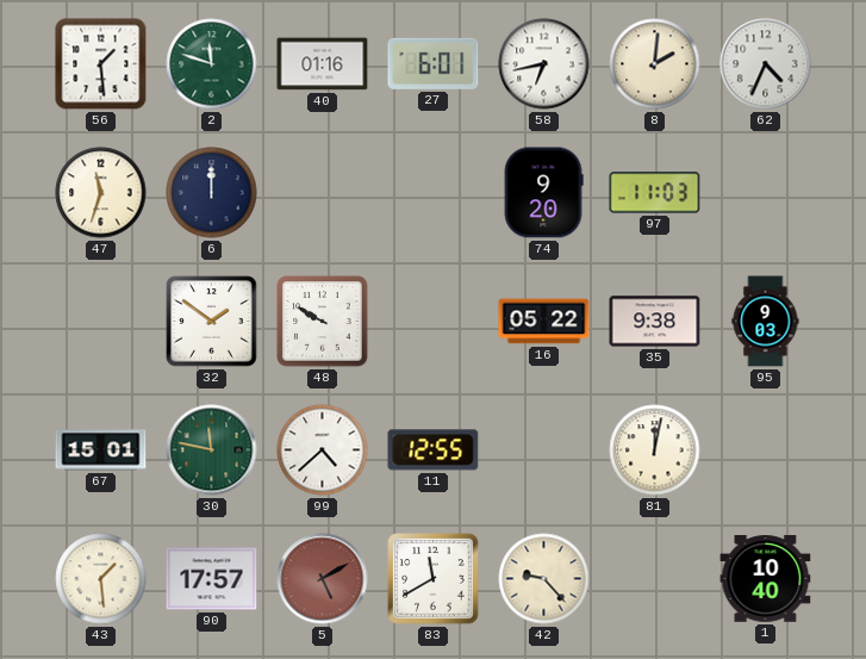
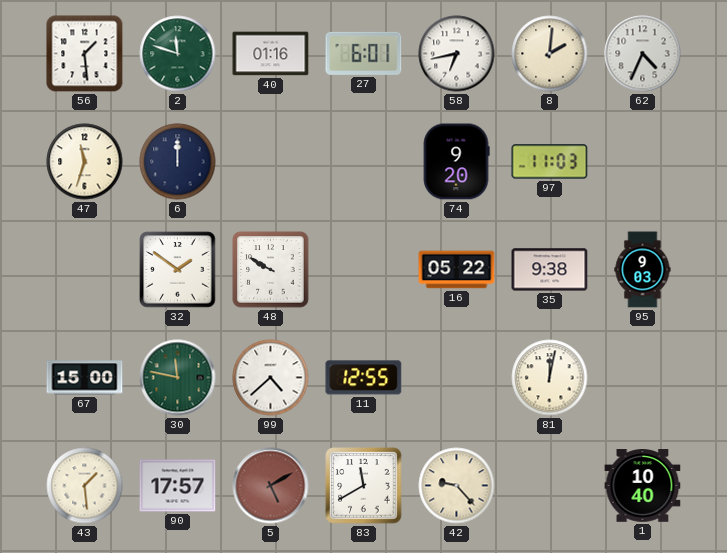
67: 15:01 -> 15:00 (85, 378)
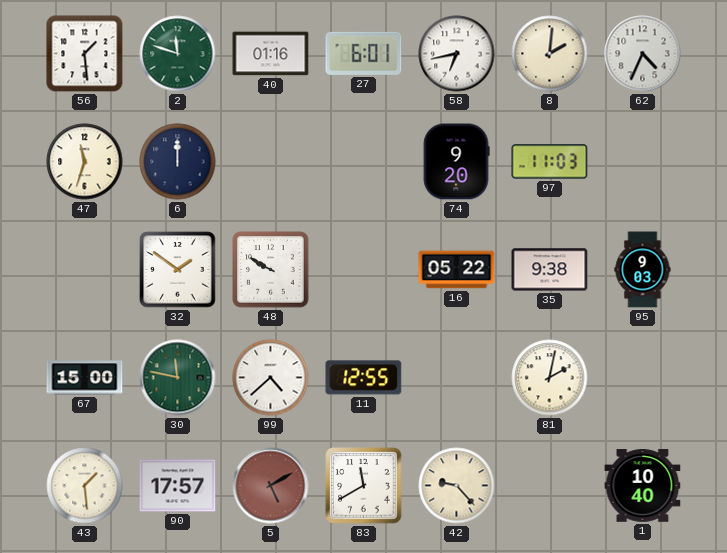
81: 12:02 -> 2:02 (550, 378)
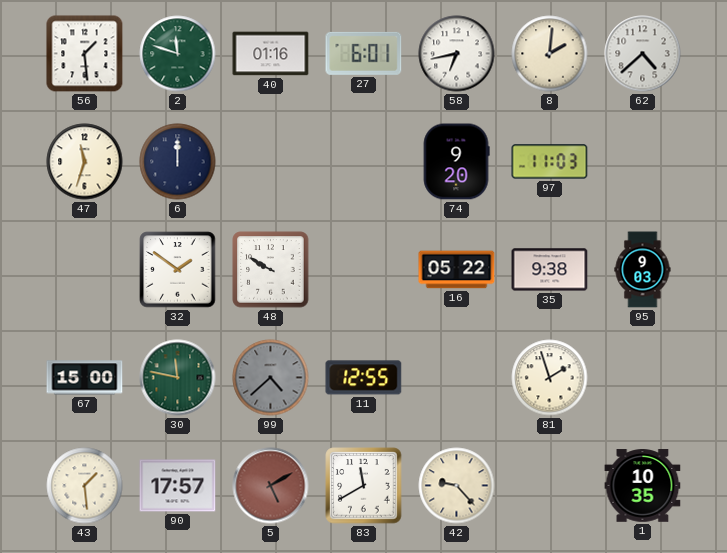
62: 4:34 -> 4:38 (643, 54)
99 dial: white -> grey (271, 378)
81: 2:02 -> 1:57 (550, 378)
1: 10:40 -> 10:35 (643, 486)
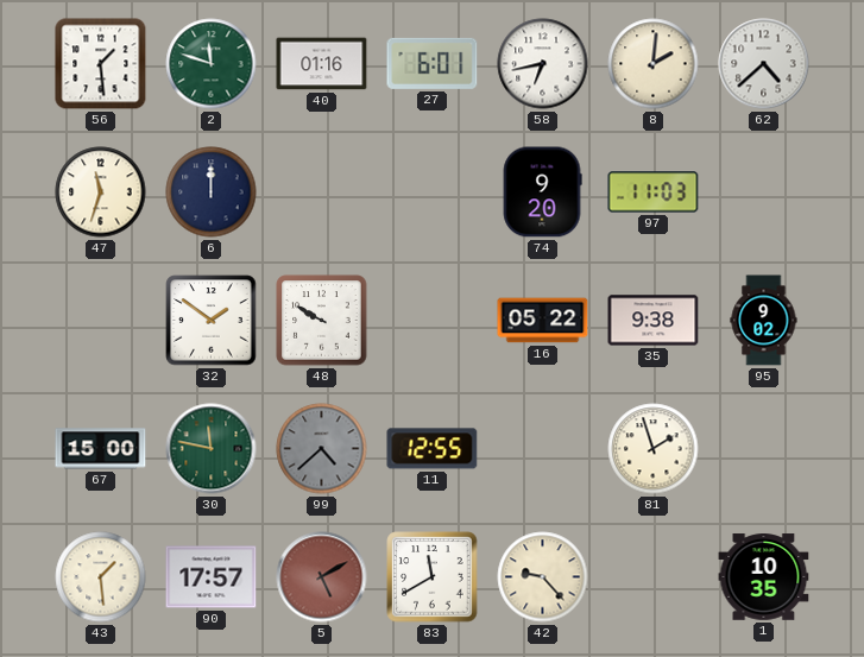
95: 9:03 -> 9:02 (764, 321)
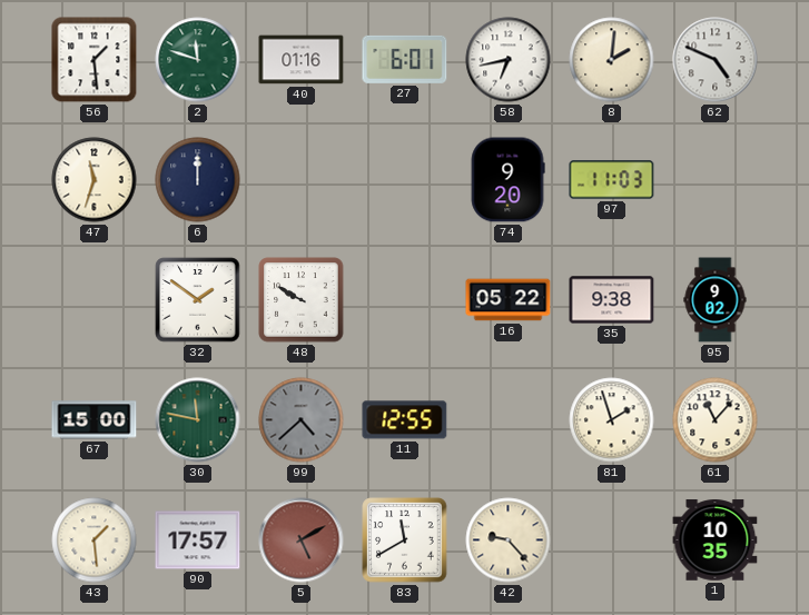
62: 4:38 -> 4:49 (716, 60)
61: none -> 11:07 (716, 420)
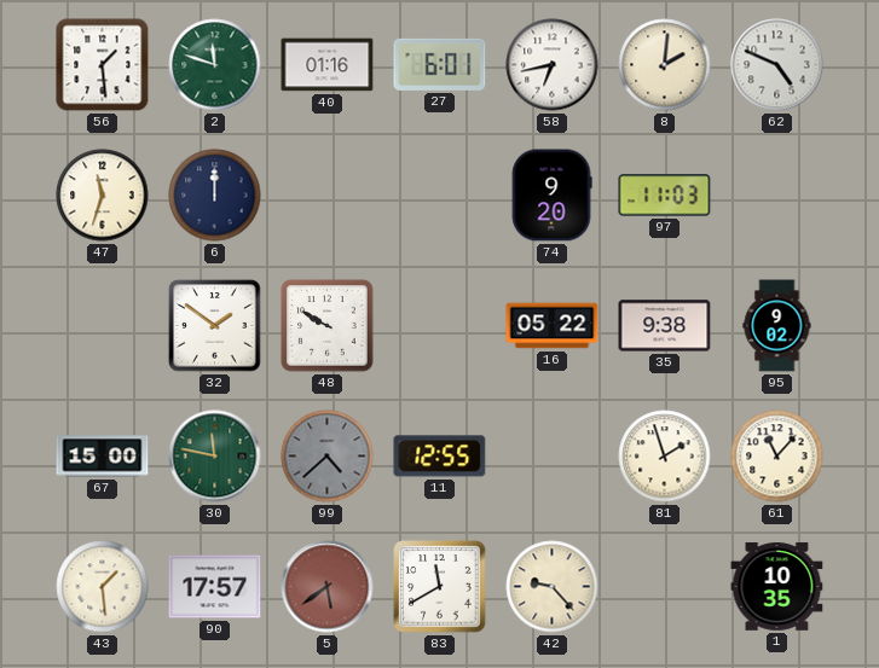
5: 5:10 -> 5:39 (328, 587)
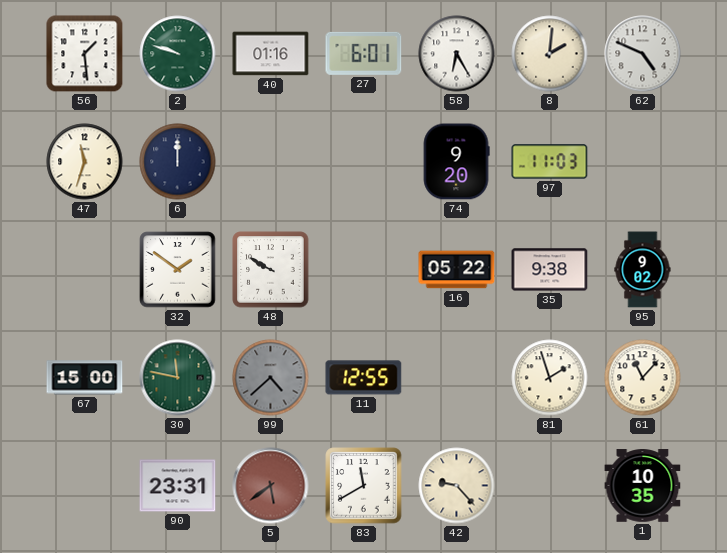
2: 11:48 -> 9:48 (178, 54)
58: 6:43 -> 6:25 (457, 54)
43: 1:29 -> none (103, 587)
90: 17:57 -> 23:31 (178, 486)
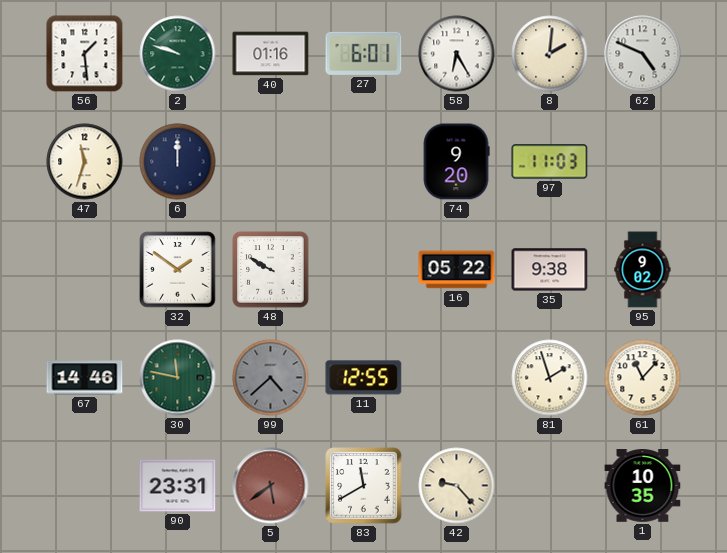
67: 15:00 -> 14:46 (85, 378)
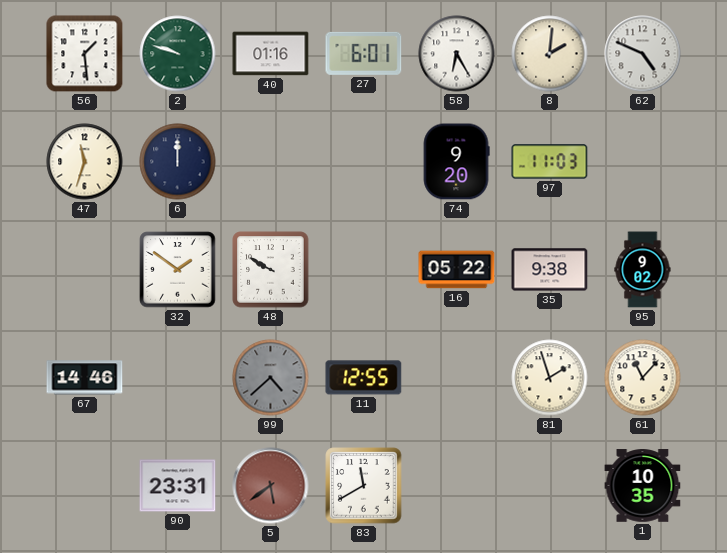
30: 11:47 -> none (178, 378)
42: 9:23 -> none (457, 486)
